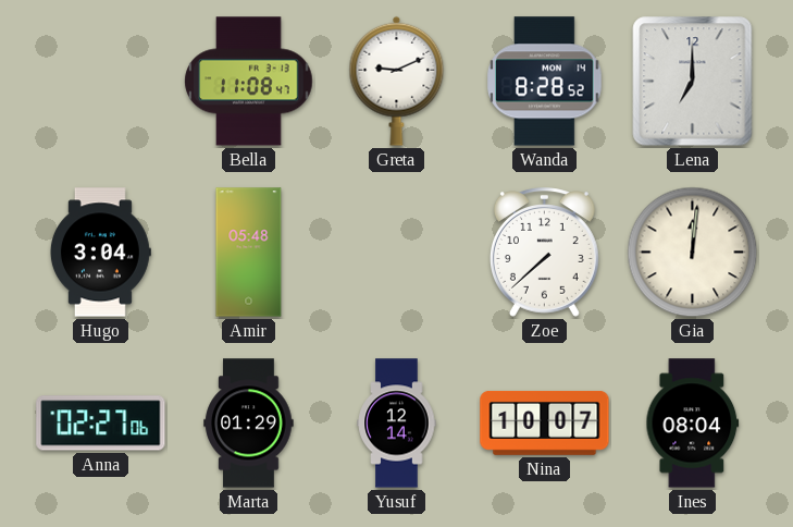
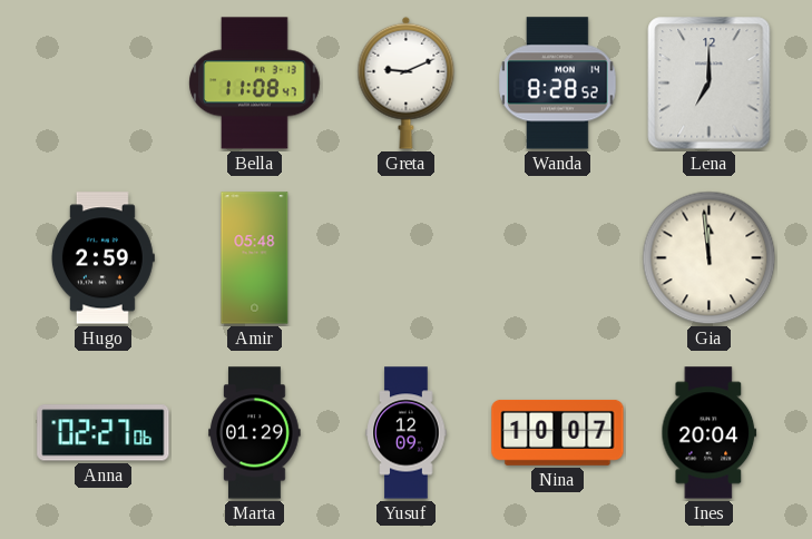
Hugo: 3:04 -> 2:59 (102, 258)
Zoe: 7:38 -> none (544, 253)
Gia: 12:01 -> 11:59 (710, 258)
Yusuf: 12:14 -> 12:09 (407, 433)
Ines: 08:04 -> 20:04 (710, 433)
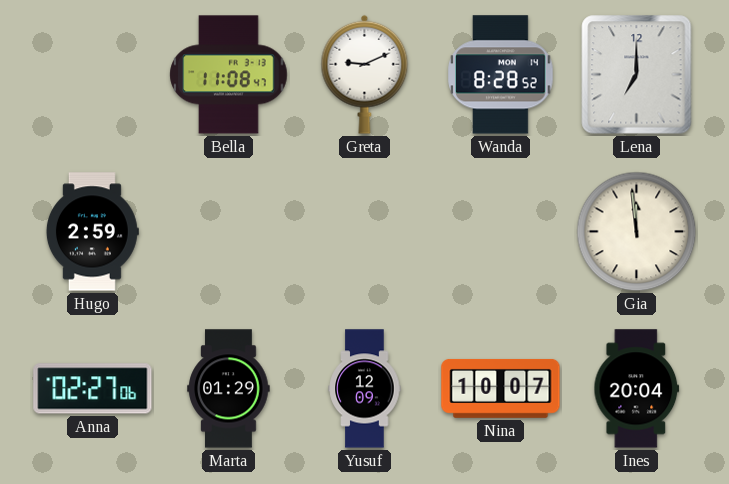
Amir: 05:48 -> none (255, 258)
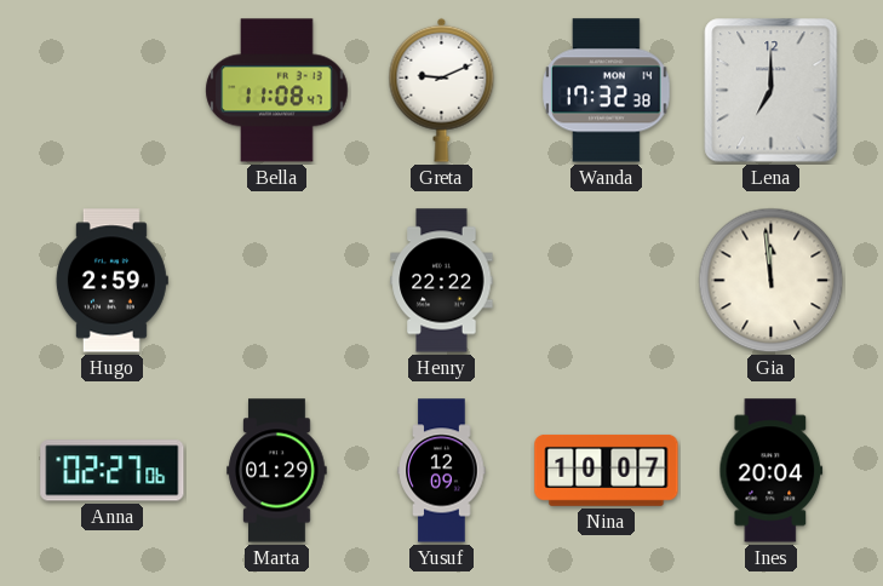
Wanda: 8:28 -> 17:32 (607, 91)
Henry: none -> 22:22 (442, 281)
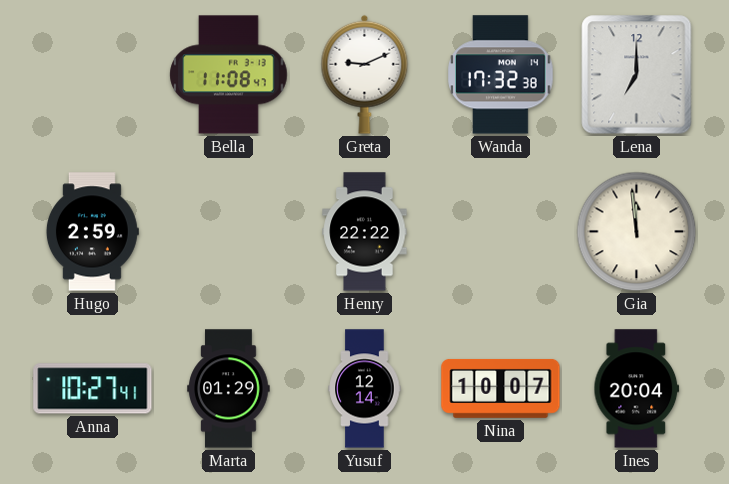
Anna: 02:27 -> 10:27 (93, 389)
Yusuf: 12:09 -> 12:14 (365, 389)
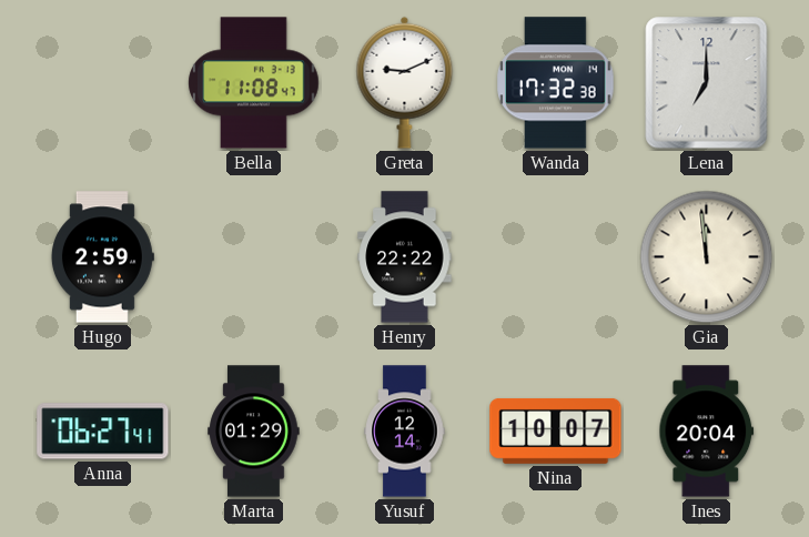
Anna: 10:27 -> 06:27 (103, 432)
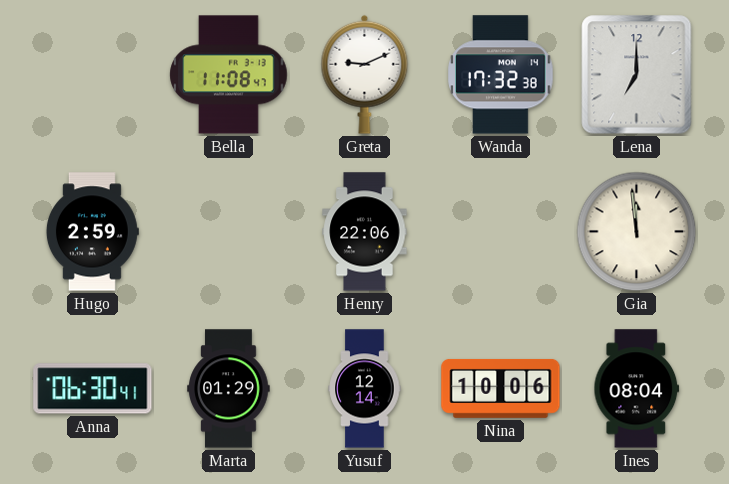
Henry: 22:22 -> 22:06 (365, 232)
Anna: 06:27 -> 06:30 (93, 389)
Nina: 10:07 -> 10:06 (501, 388)
Ines: 20:04 -> 08:04 (637, 389)
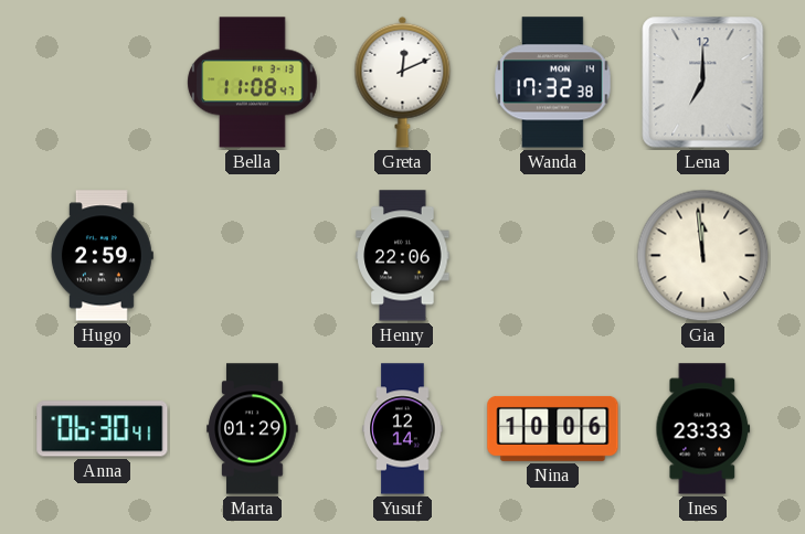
Greta: 9:11 -> 12:11 (403, 82)
Ines: 08:04 -> 23:33 (703, 429)
